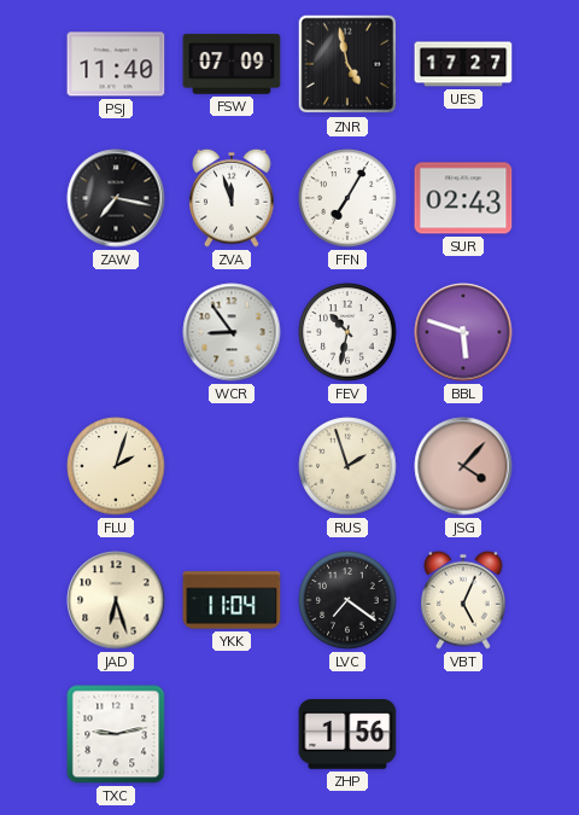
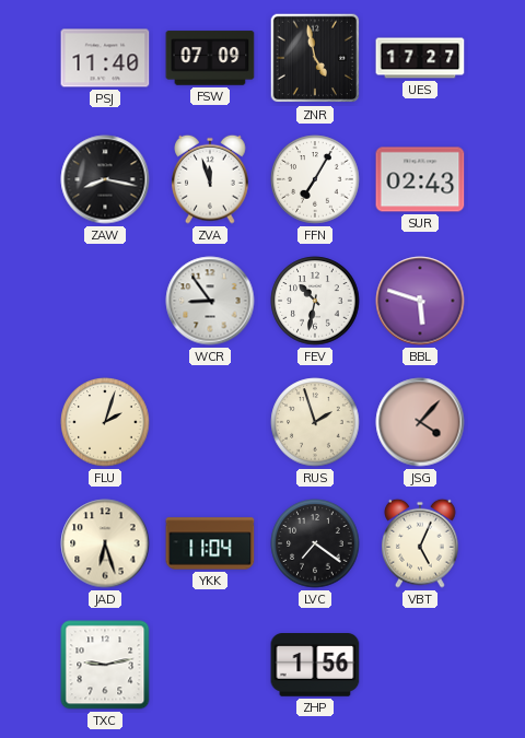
ZAW: 7:17 -> 8:17 (105, 179)
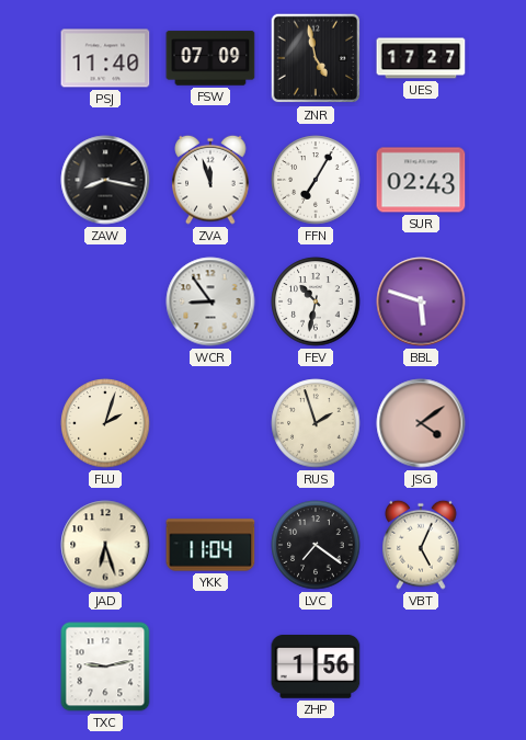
JSG: 4:07 -> 4:09 (421, 423)
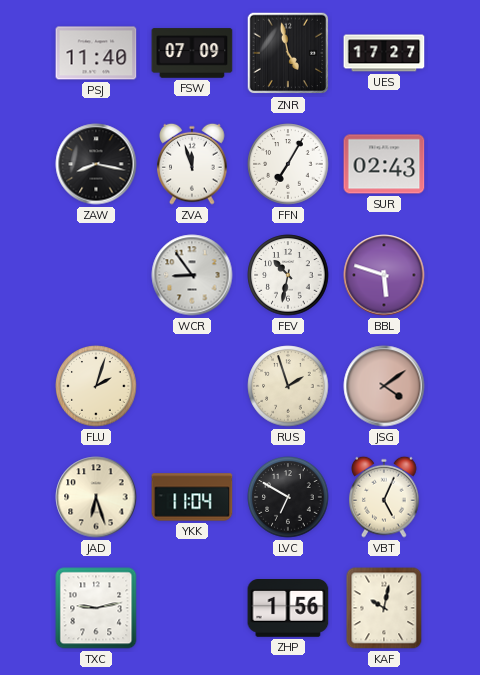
LVC: 7:21 -> 6:50 (288, 497)
KAF: none -> 10:02 (384, 608)
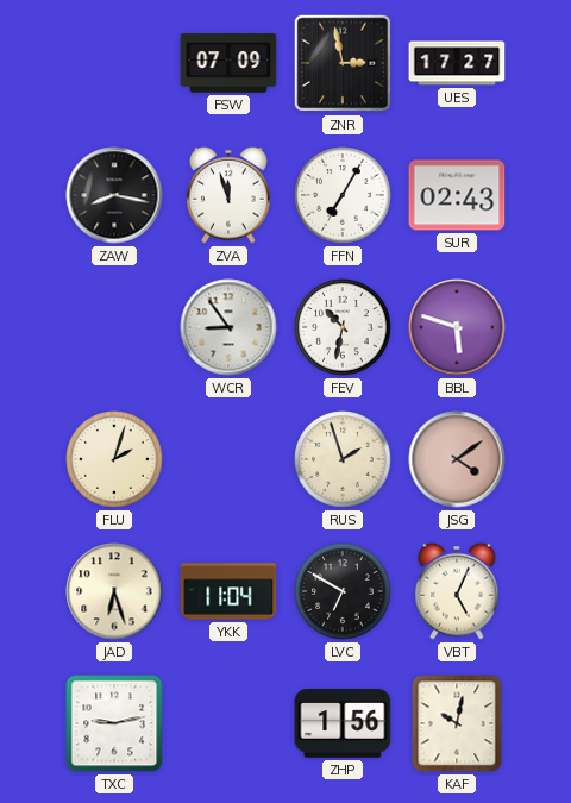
PSJ: 11:40 -> none (96, 53)
ZNR: 4:58 -> 2:58 (343, 63)
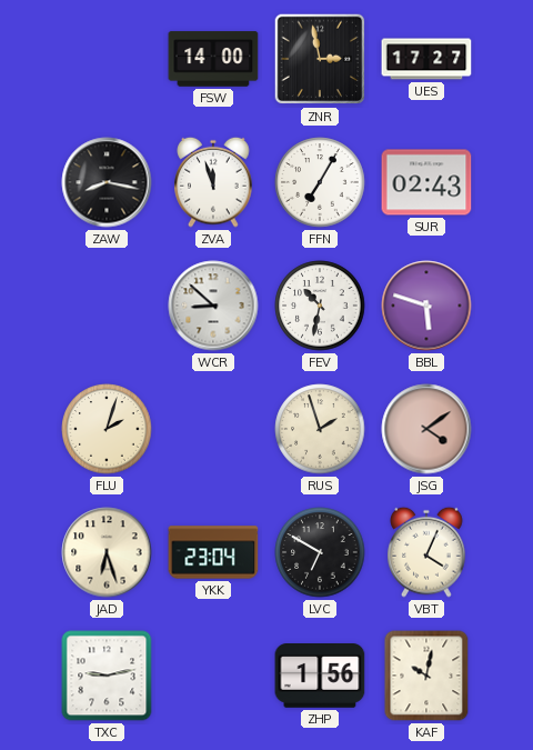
FSW: 07:09 -> 14:00 (213, 59)
WCR: 8:54 -> 8:52 (213, 306)
YKK: 11:04 -> 23:04 (213, 552)
VBT: 5:04 -> 4:04 (426, 552)
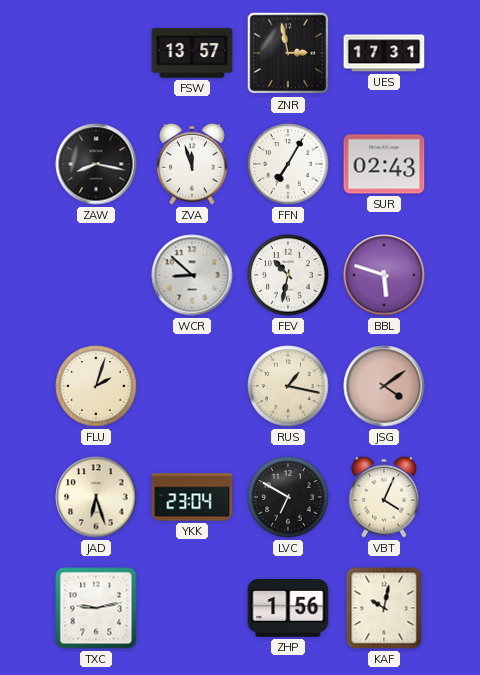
FSW: 14:00 -> 13:57 (192, 53)
UES: 17:27 -> 17:31 (384, 53)
RUS: 1:57 -> 1:17 (288, 386)
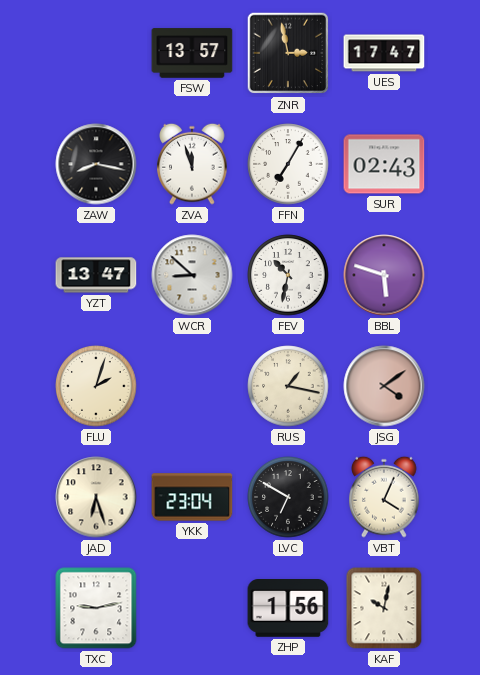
UES: 17:31 -> 17:47 (384, 53)
YZT: none -> 13:47 (96, 275)
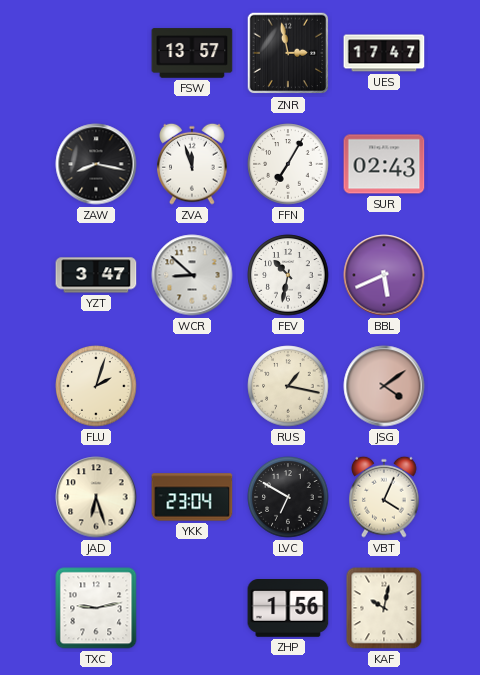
YZT: 13:47 -> 3:47 (96, 275)
BBL: 5:48 -> 5:41 (384, 275)
